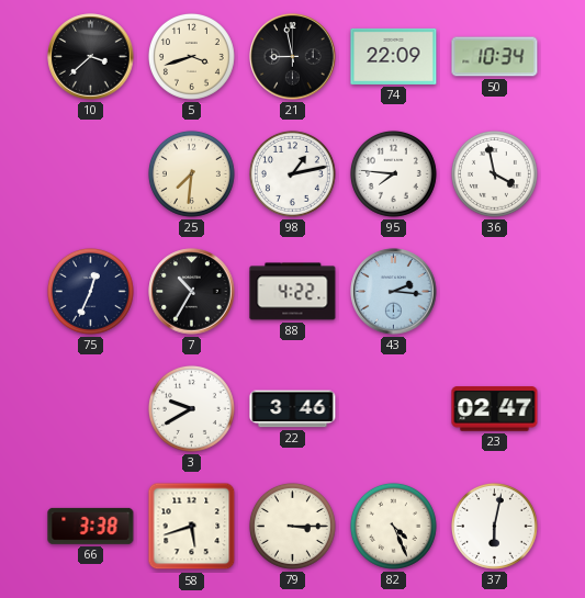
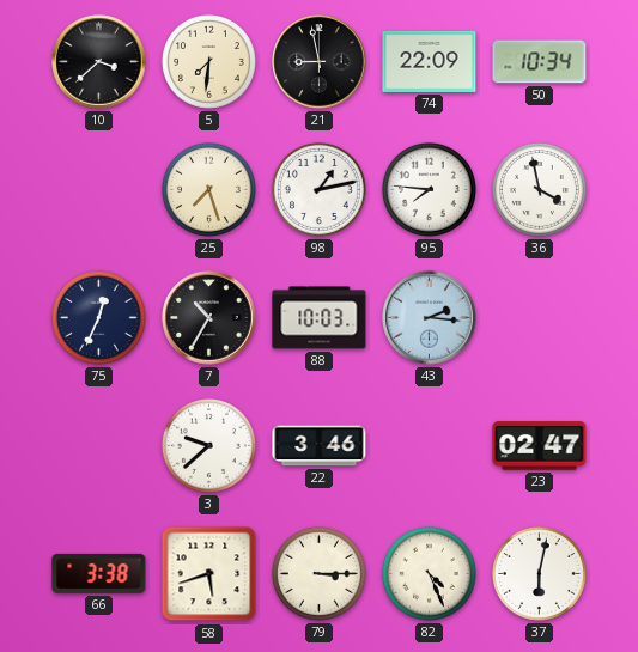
5: 3:42 -> 7:31 (208, 61)
25: 7:31 -> 7:27 (208, 189)
88: 4:22 -> 10:03 (320, 318)
3: 9:40 -> 9:38 (208, 445)
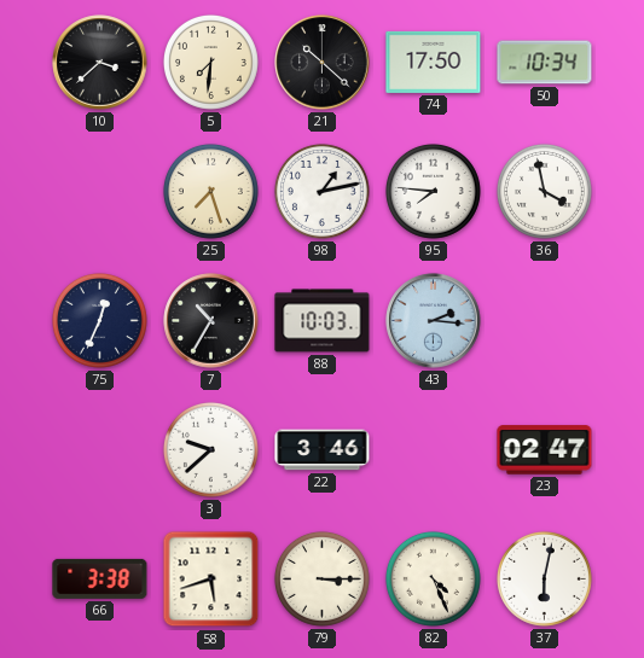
21: 8:58 -> 10:22 (323, 63)
74: 22:09 -> 17:50 (434, 62)
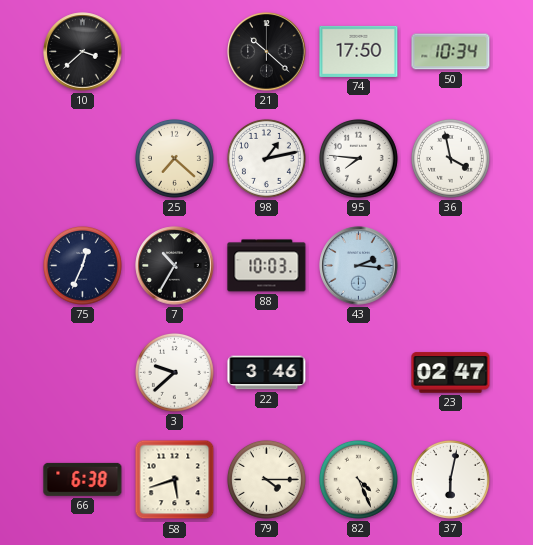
5: 7:31 -> none (210, 62)
25: 7:27 -> 7:22 (174, 158)
66: 3:38 -> 6:38 (83, 479)
79: 3:15 -> 4:15 (266, 479)
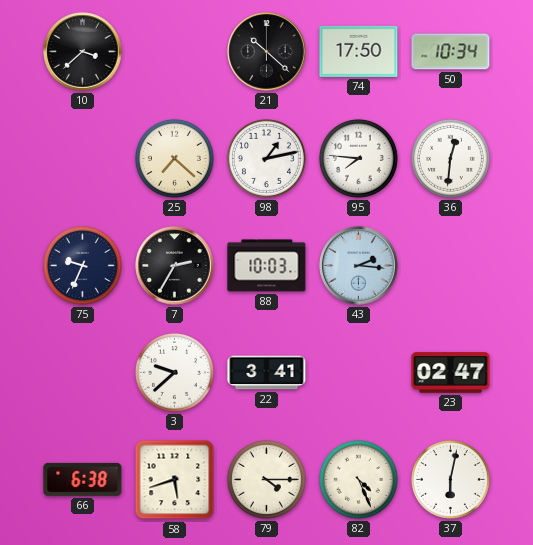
36: 3:58 -> 12:31 (450, 158)
75: 12:34 -> 9:34 (82, 265)
7: 10:35 -> 2:35 (175, 266)
22: 3:46 -> 3:41 (267, 373)
